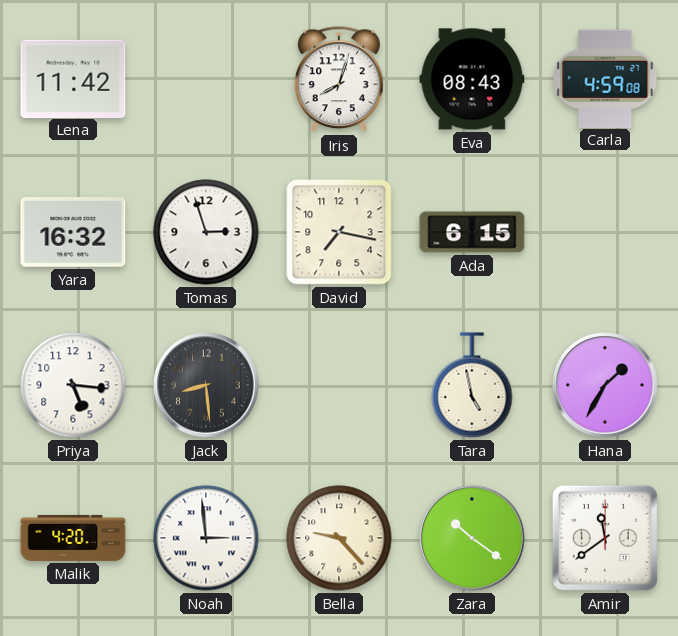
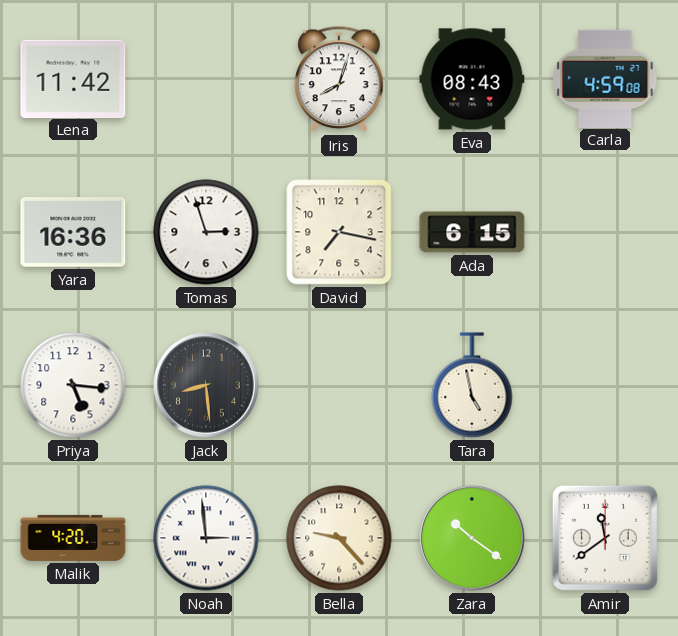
Yara: 16:32 -> 16:36 (73, 233)
Hana: 1:35 -> none (605, 385)
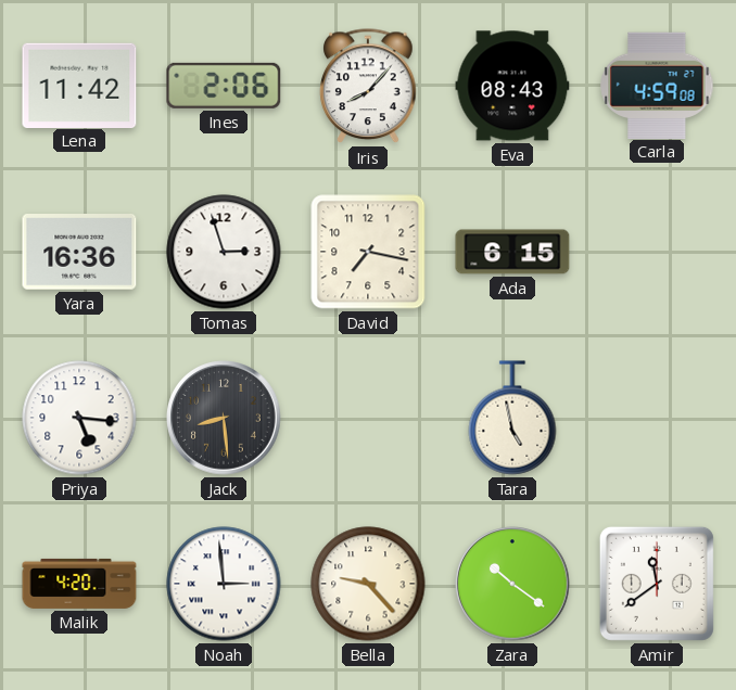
Ines: none -> 2:06 (224, 86)
Iris: 8:03 -> 8:07 (368, 87)
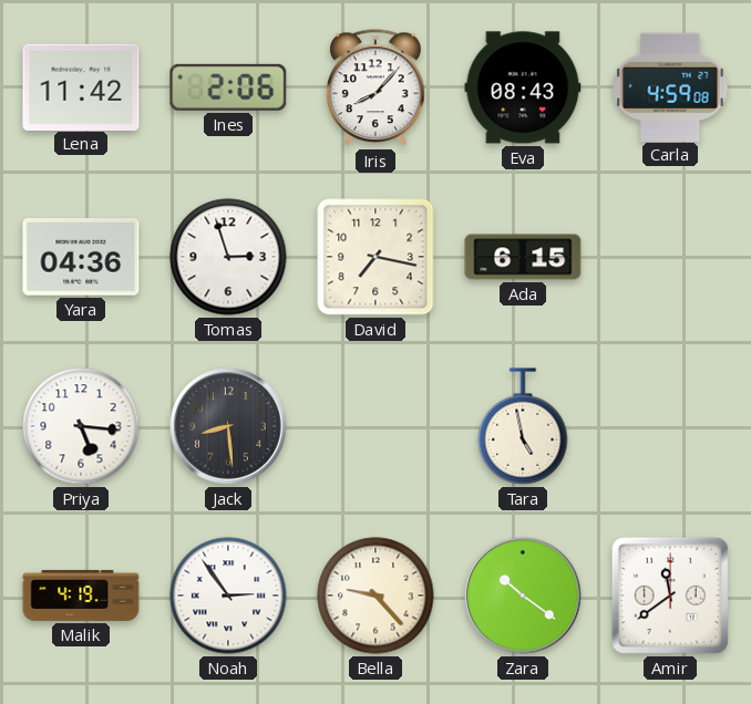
Yara: 16:36 -> 04:36 (81, 258)
Malik: 4:20 -> 4:19 (81, 596)
Noah: 2:59 -> 2:54 (228, 596)
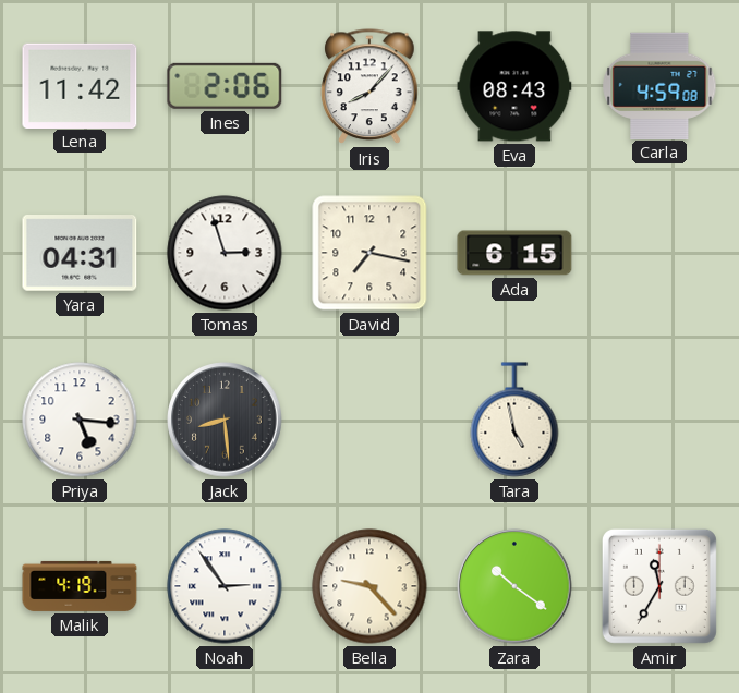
Yara: 04:36 -> 04:31 (80, 254)
Amir: 11:39 -> 11:35 (659, 586)
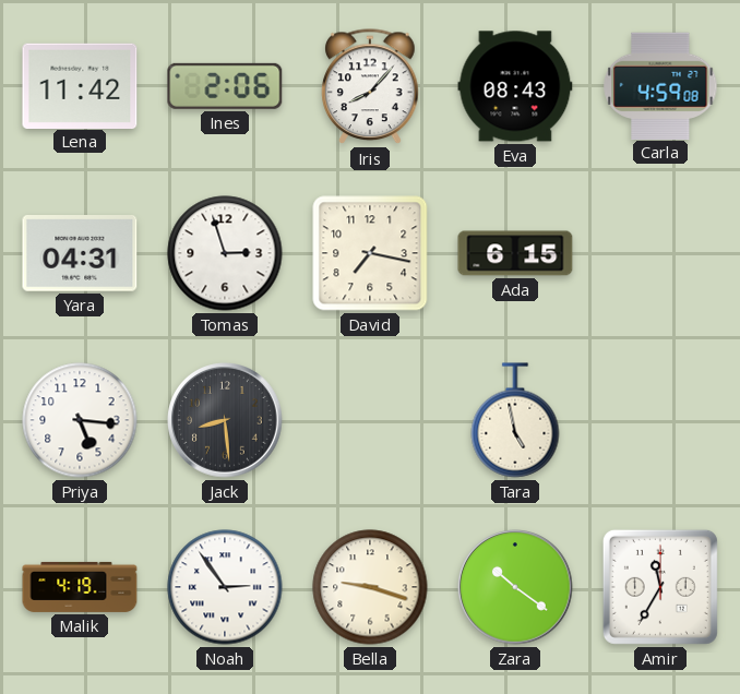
Bella: 9:23 -> 9:18 (370, 587)
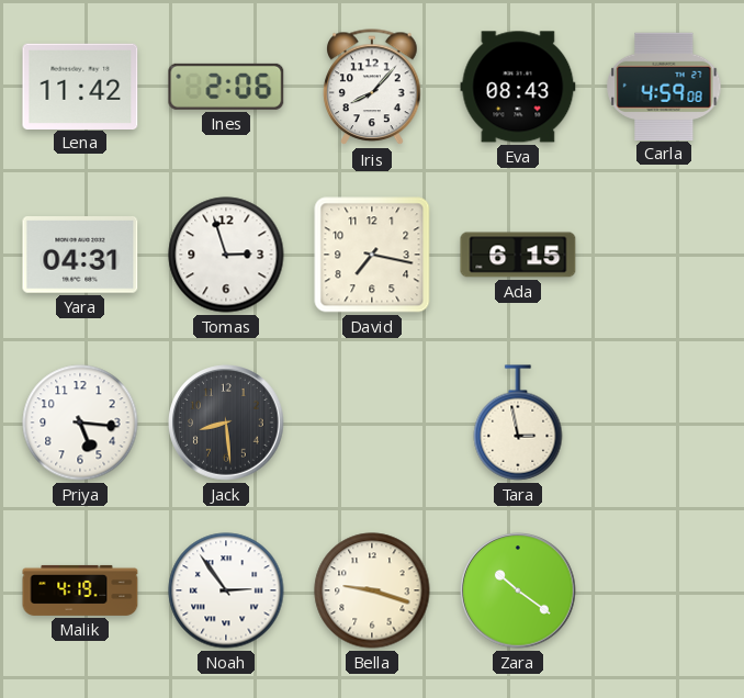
Tara: 4:58 -> 2:58 (518, 423)
Amir: 11:35 -> none (660, 587)
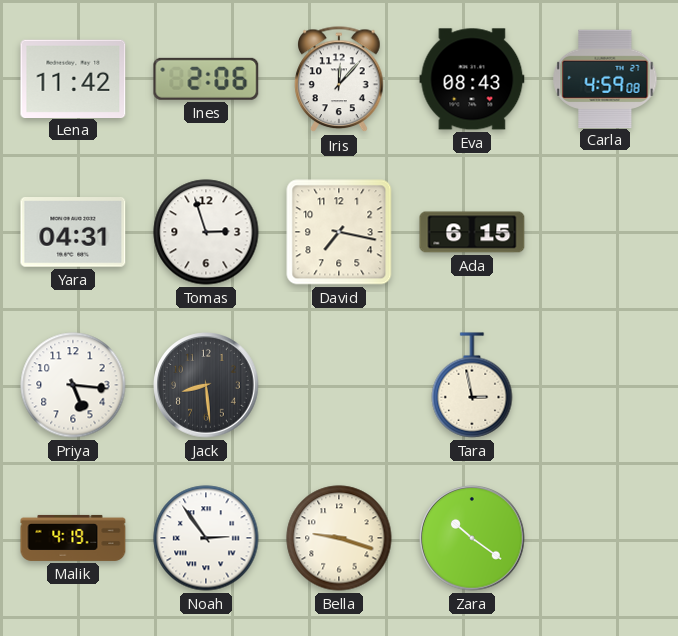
Iris: 8:07 -> 12:07 (339, 80)
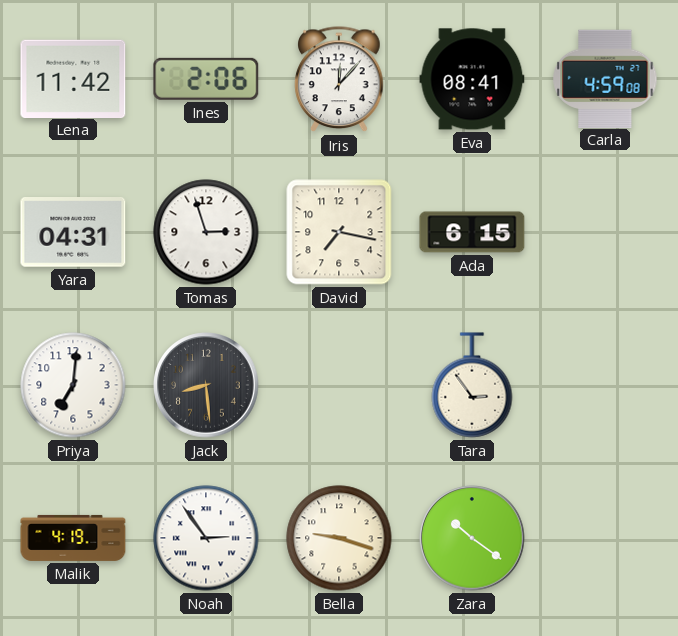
Eva: 08:43 -> 08:41 (472, 79)
Priya: 5:16 -> 7:01 (73, 385)
Tara: 2:58 -> 2:54 (472, 385)
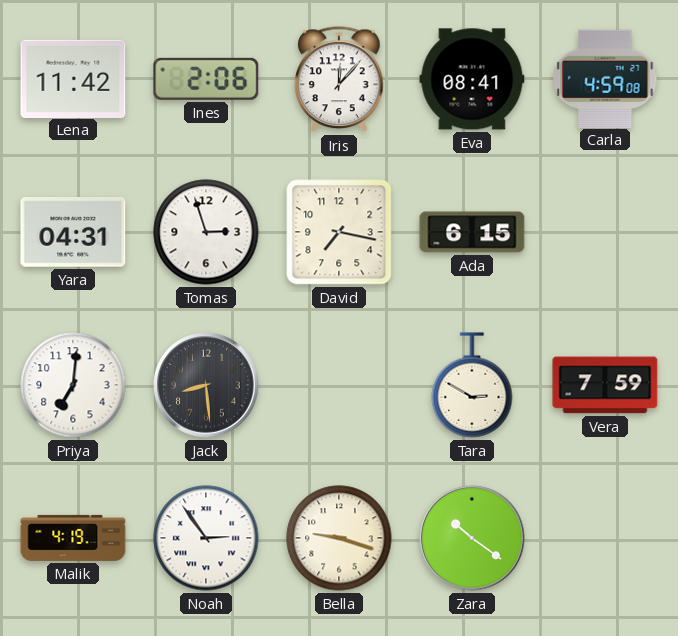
Tara: 2:54 -> 2:50 (472, 385)
Vera: none -> 7:59 (605, 385)
